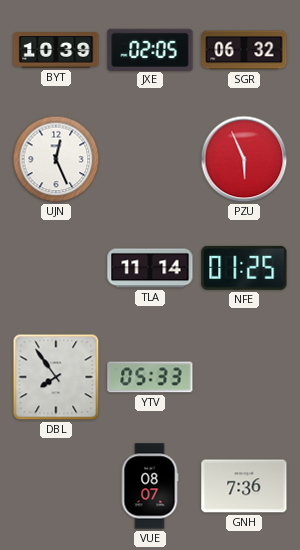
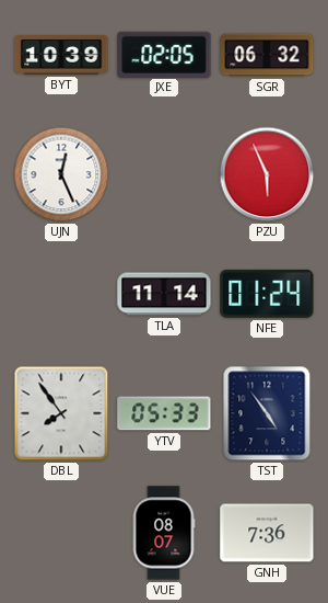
NFE: 01:25 -> 01:24 (267, 294)
TST: none -> 4:54 (267, 413)
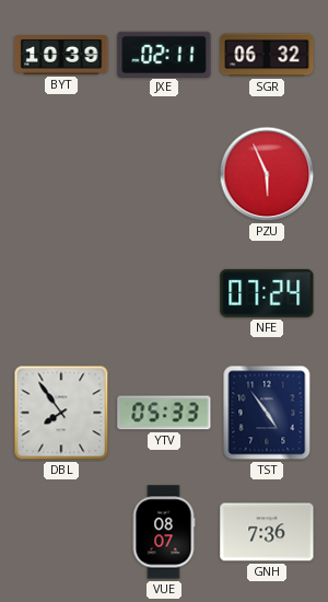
JXE: 02:05 -> 02:11 (164, 54)
UJN: 12:26 -> none (61, 174)
TLA: 11:14 -> none (164, 294)
NFE: 01:24 -> 07:24 (267, 293)
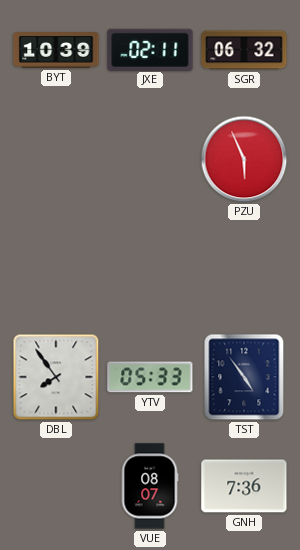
NFE: 07:24 -> none (267, 293)
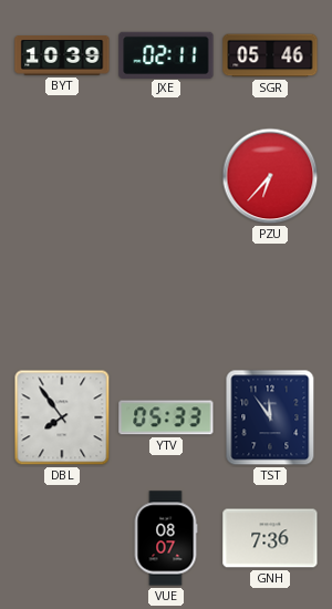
SGR: 06:32 -> 05:46 (270, 55)
PZU: 5:56 -> 6:37 (270, 176)
TST: 4:54 -> 11:54 (270, 417)
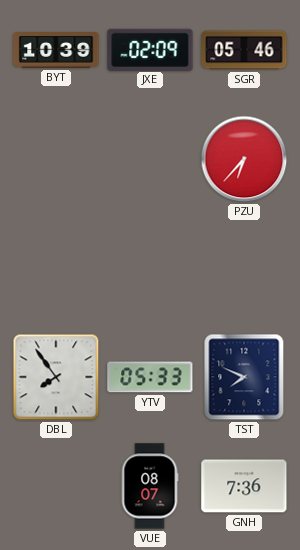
JXE: 02:11 -> 02:09 (150, 49)
TST: 11:54 -> 7:49 (244, 377)
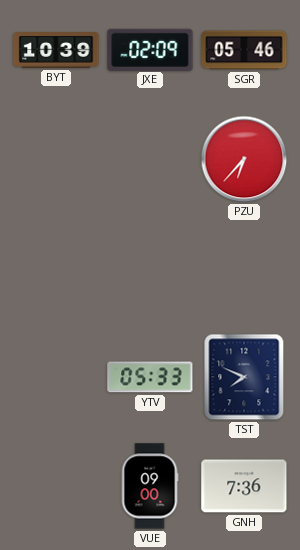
DBL: 7:54 -> none (56, 377)
VUE: 08:07 -> 09:00 (150, 486)
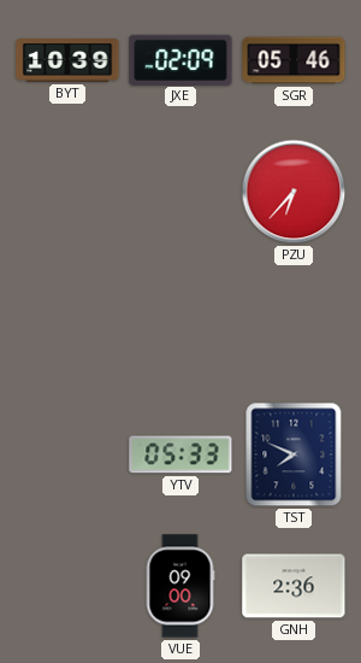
GNH: 7:36 -> 2:36 (294, 586)
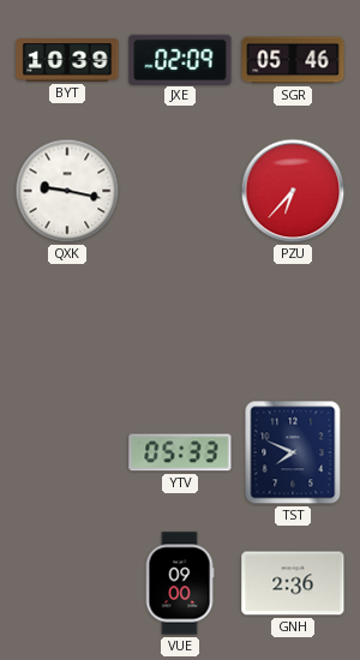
QXK: none -> 9:17 (67, 191)
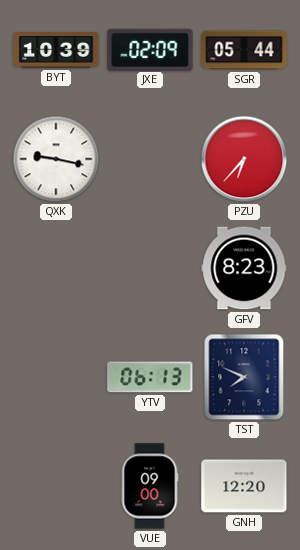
SGR: 05:46 -> 05:44 (244, 50)
GFV: none -> 8:23 (244, 268)
YTV: 05:33 -> 06:13 (150, 377)
GNH: 2:36 -> 12:20 (244, 486)
